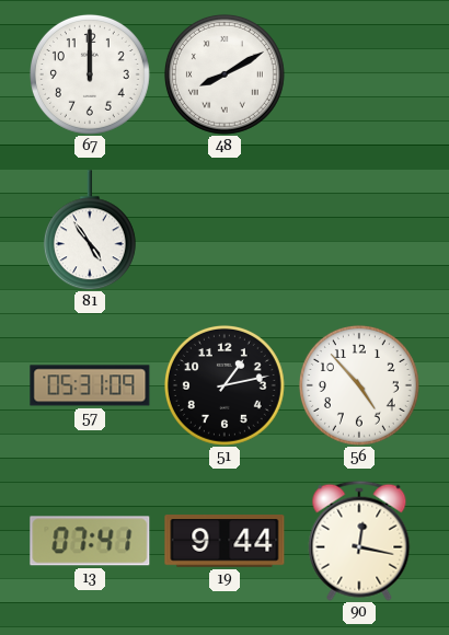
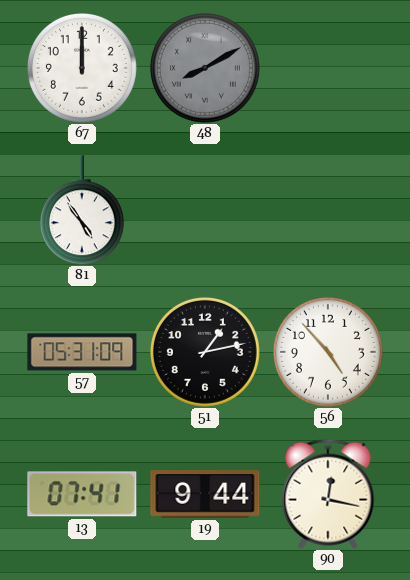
48 dial: white -> grey (205, 68)
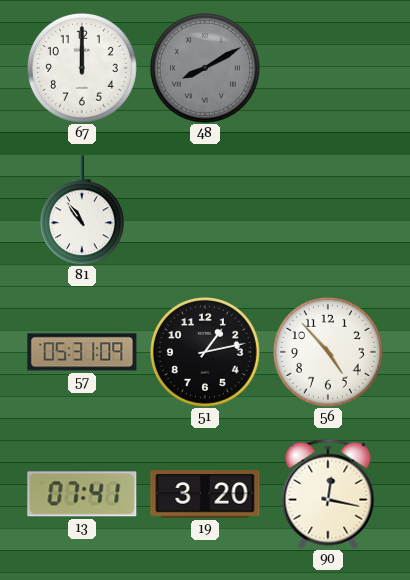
81: 4:54 -> 10:54 (82, 210)
19: 9:44 -> 3:20 (205, 494)
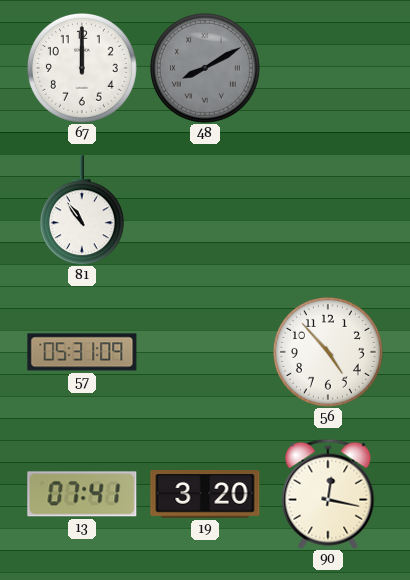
51: 1:13 -> none (205, 352)
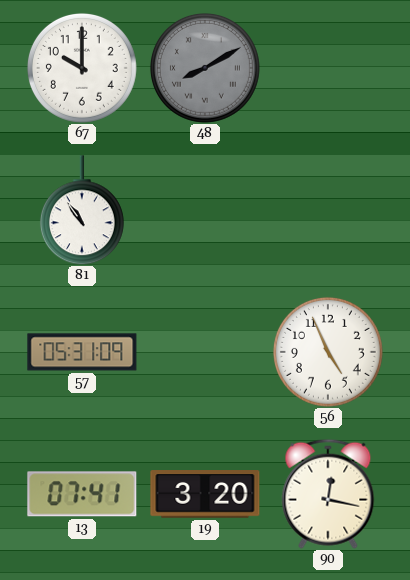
67: 12:00 -> 10:00 (82, 68)
56: 4:53 -> 4:56 (328, 352)
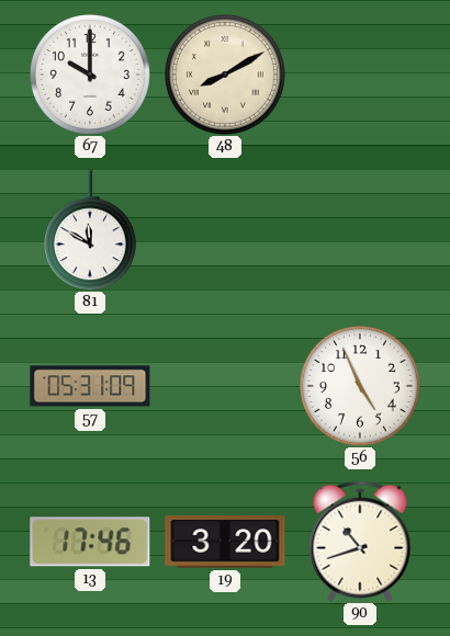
48 dial: grey -> cream (225, 75)
81: 10:54 -> 11:50 (90, 230)
13: 07:41 -> 17:46 (90, 542)
90: 12:17 -> 10:42 (360, 542)
